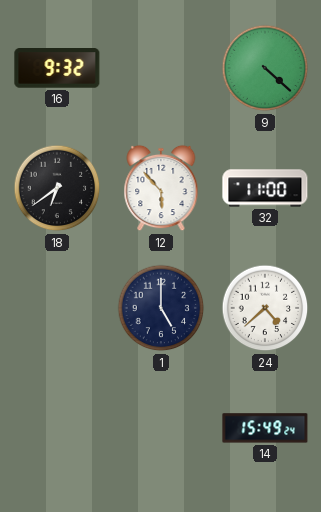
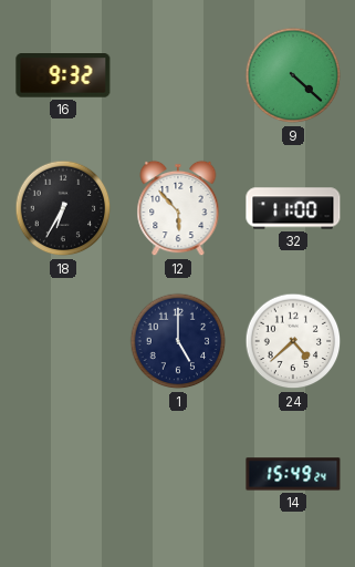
18: 6:39 -> 6:35 (63, 208)
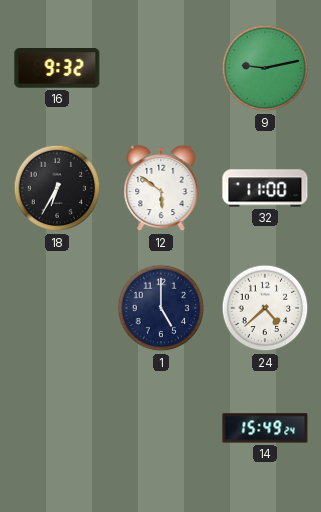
9: 4:22 -> 9:13 (265, 68)
12: 5:53 -> 5:51 (161, 188)
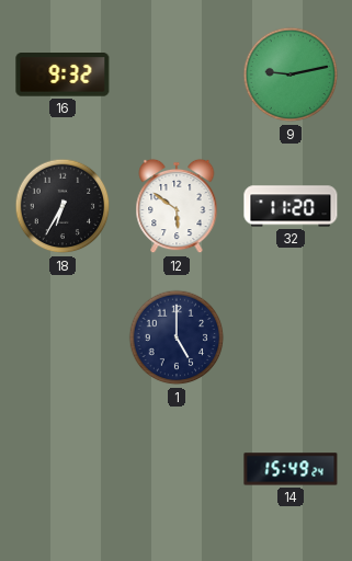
32: 11:00 -> 11:20 (291, 206)
24: 4:38 -> none (265, 308)
